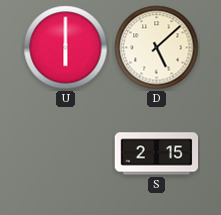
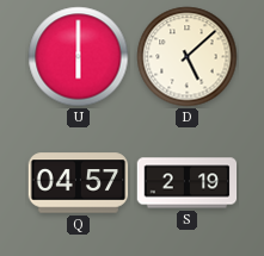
Q: none -> 04:57 (79, 183)
S: 2:15 -> 2:19 (188, 183)
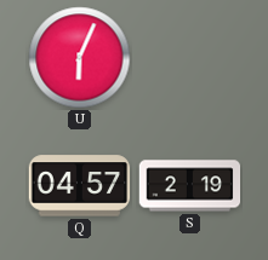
U: 6:00 -> 6:04 (80, 58)
D: 5:08 -> none (188, 57)
